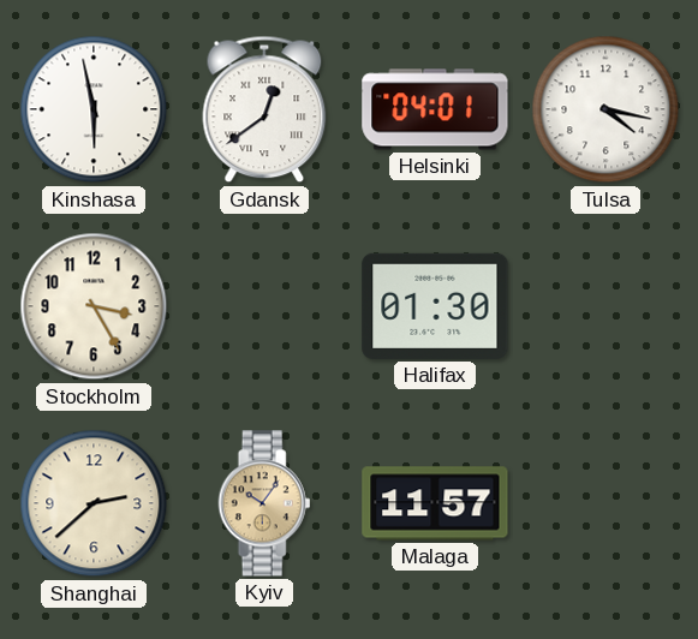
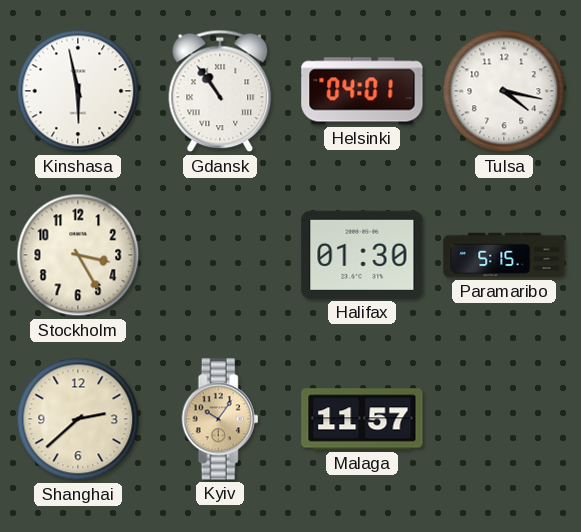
Gdansk: 12:39 -> 10:54 (220, 91)
Paramaribo: none -> 5:15 (504, 255)
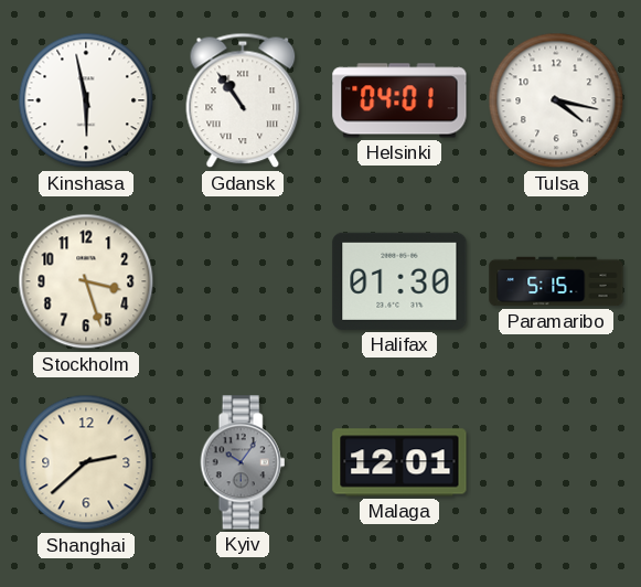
Stockholm: 3:25 -> 3:27 (86, 281)
Kyiv dial: champagne -> grey (243, 462)
Malaga: 11:57 -> 12:01 (399, 462)
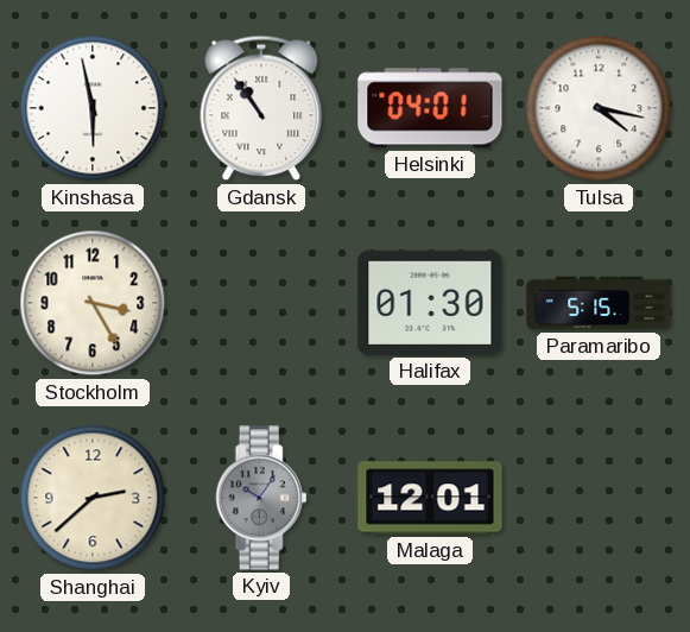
Stockholm: 3:27 -> 3:25 (93, 303)
